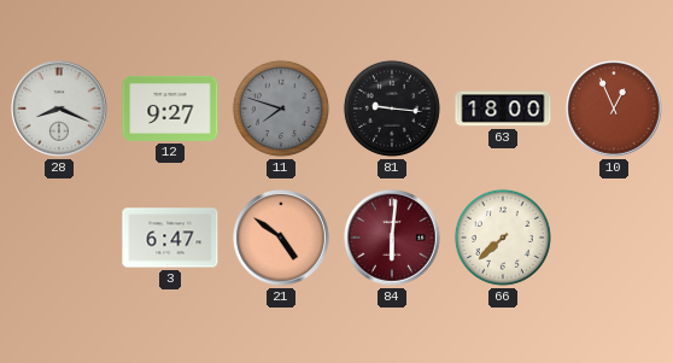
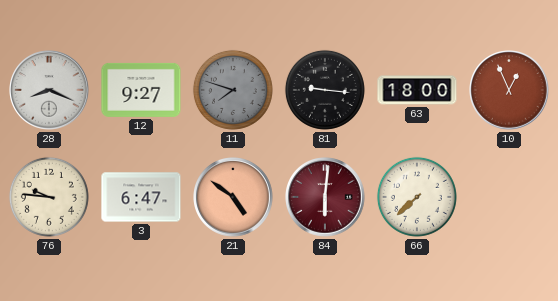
76: none -> 9:46 (49, 197)
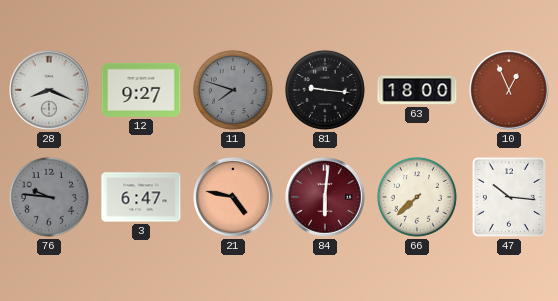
76 dial: cream -> grey (49, 197)
21: 4:51 -> 4:47 (233, 197)
47: none -> 10:16 (509, 198)
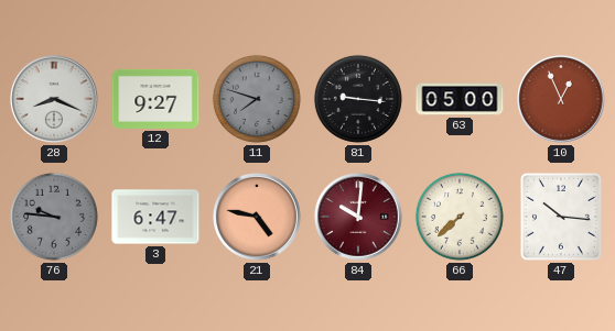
63: 18:00 -> 05:00 (460, 99)
84: 6:01 -> 10:01 (358, 217)
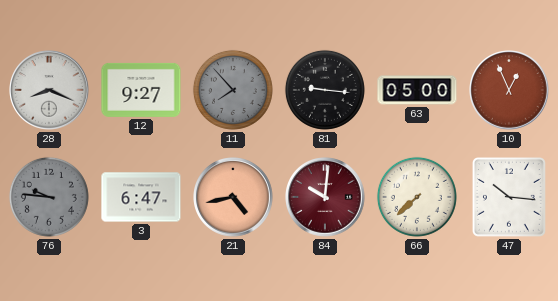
11: 7:48 -> 7:53 (233, 90)
21: 4:47 -> 4:43 (233, 197)
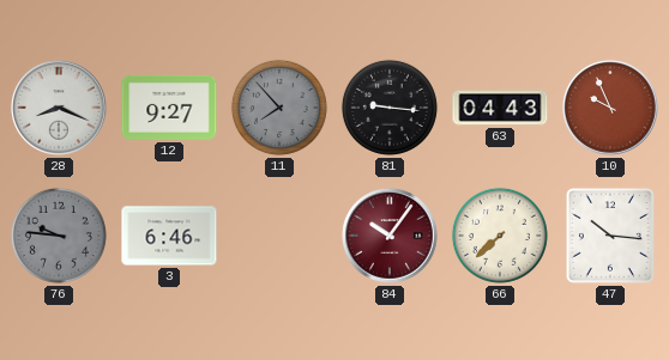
63: 05:00 -> 04:43 (500, 108)
10: 12:56 -> 9:56 (610, 108)
3: 6:47 -> 6:46 (169, 236)
21: 4:43 -> none (233, 197)
84: 10:01 -> 10:06 (390, 236)
